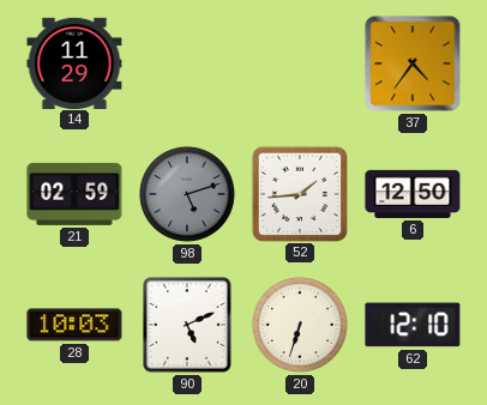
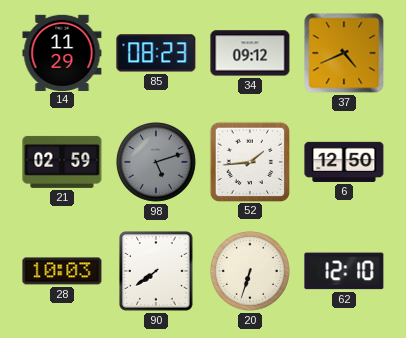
85: none -> 08:23 (156, 53)
34: none -> 09:12 (250, 53)
37: 4:36 -> 4:41 (344, 53)
90: 5:11 -> 7:39 (156, 271)
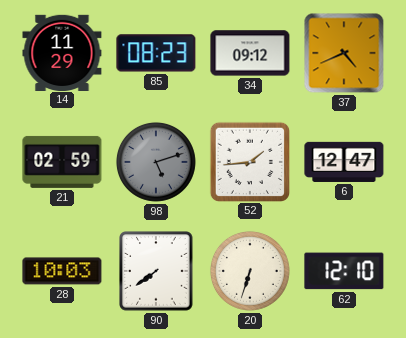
6: 12:50 -> 12:47 (344, 162)
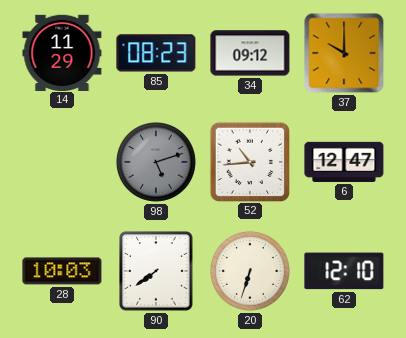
37: 4:41 -> 10:00 (344, 53)
21: 02:59 -> none (62, 162)
52: 1:44 -> 10:44 (249, 161)
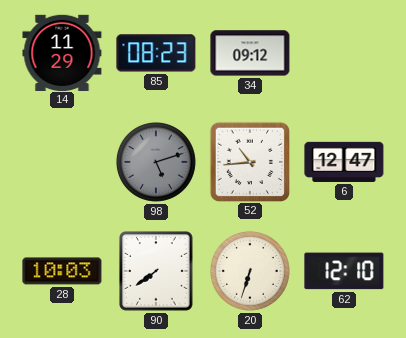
37: 10:00 -> none (344, 53)
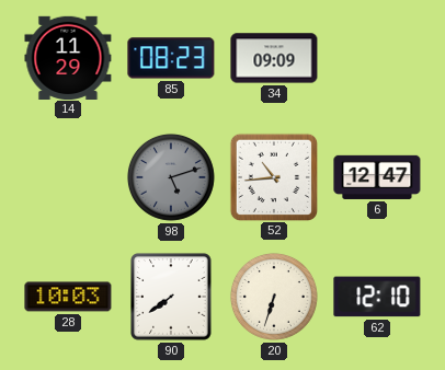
34: 09:12 -> 09:09 (274, 58)
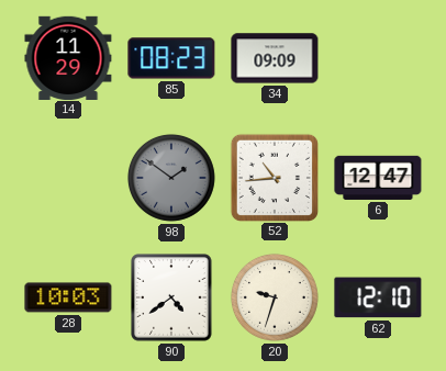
98: 5:12 -> 1:51 (171, 178)
90: 7:39 -> 4:39 (171, 297)
20: 6:33 -> 9:33 (275, 297)
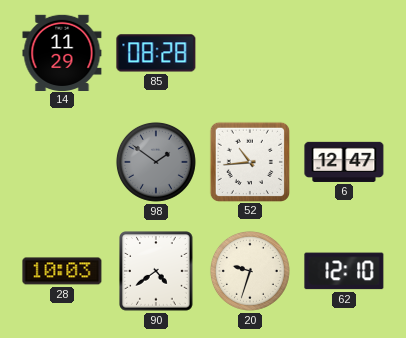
85: 08:23 -> 08:28 (156, 53)
34: 09:09 -> none (275, 58)
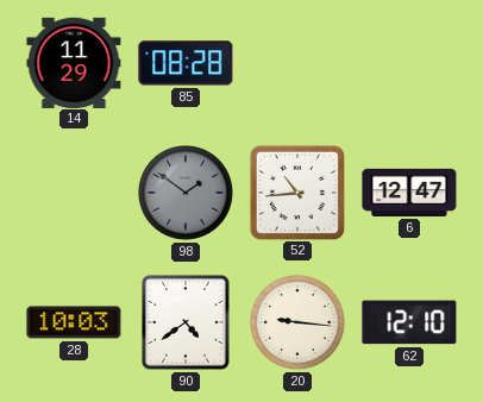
20: 9:33 -> 9:16 (297, 322)
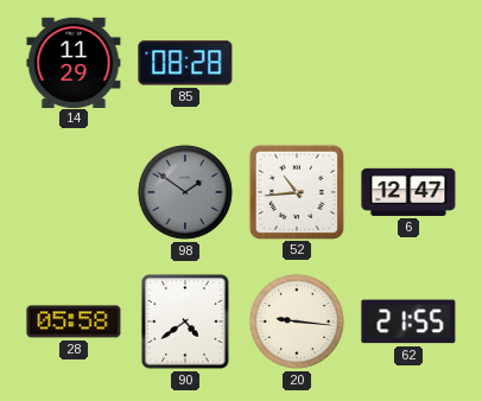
28: 10:03 -> 05:58 (74, 322)
62: 12:10 -> 21:55 (408, 322)
